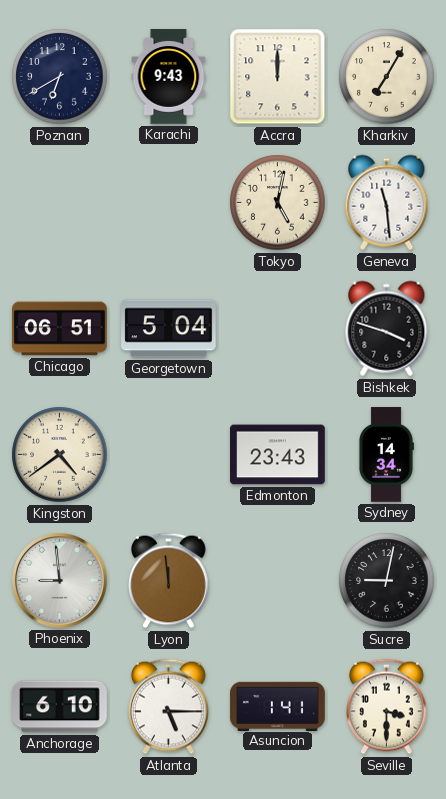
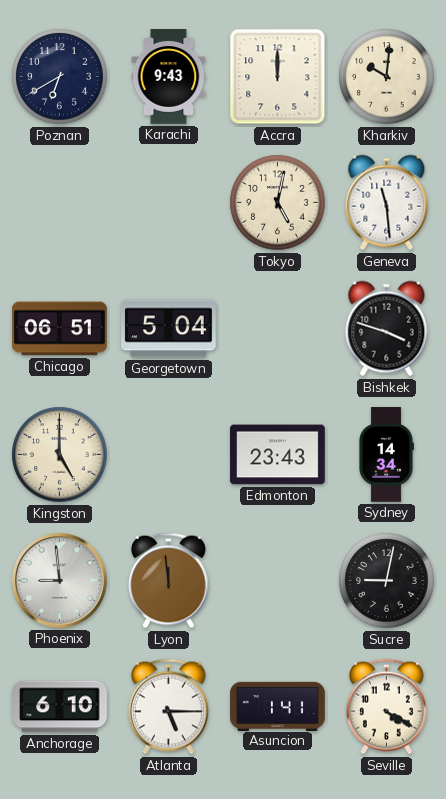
Kharkiv: 7:05 -> 10:01 (387, 77)
Kingston: 4:39 -> 5:00 (60, 455)
Seville: 3:30 -> 4:20 (387, 707)
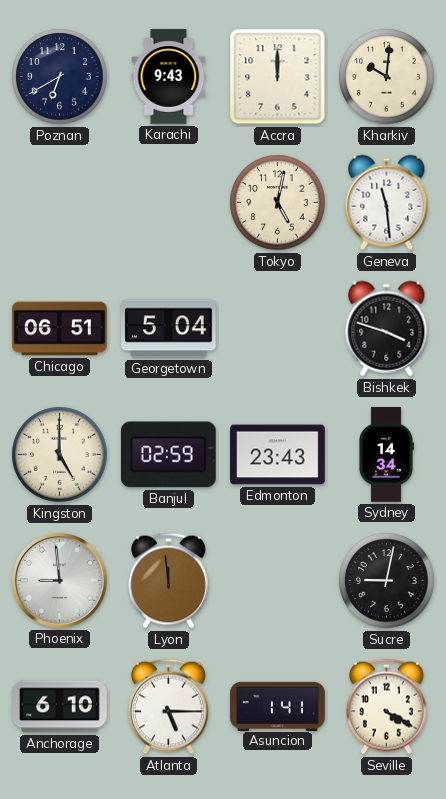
Banjul: none -> 02:59 (168, 455)
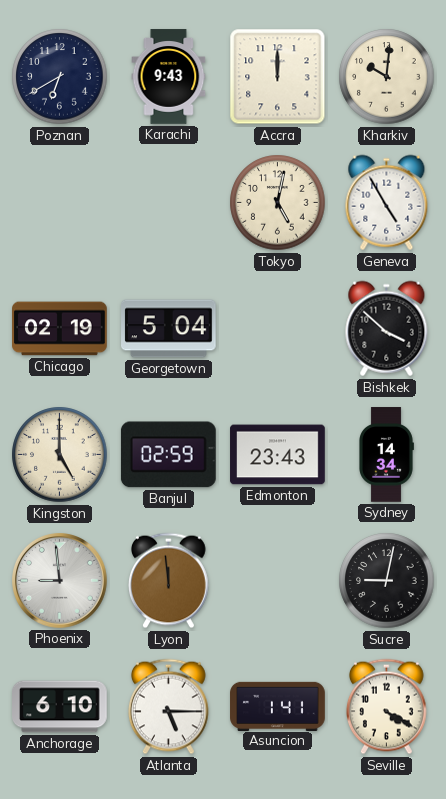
Geneva: 11:29 -> 4:55 (387, 203)
Chicago: 06:51 -> 02:19 (60, 329)
Bishkek: 3:48 -> 3:52 (387, 329)
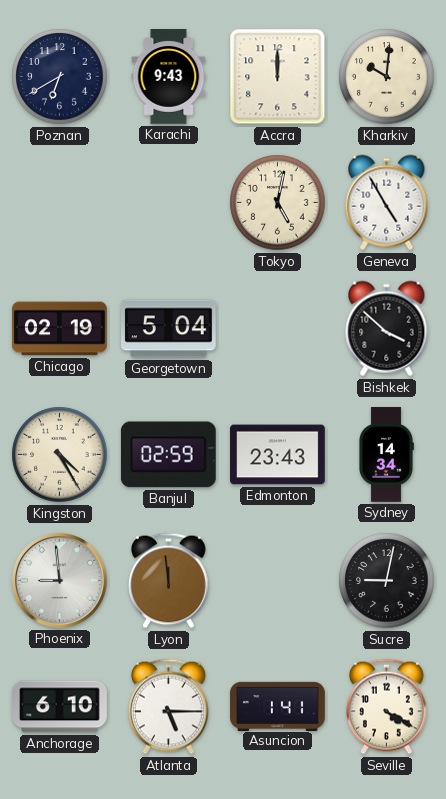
Kingston: 5:00 -> 4:25 (60, 455)
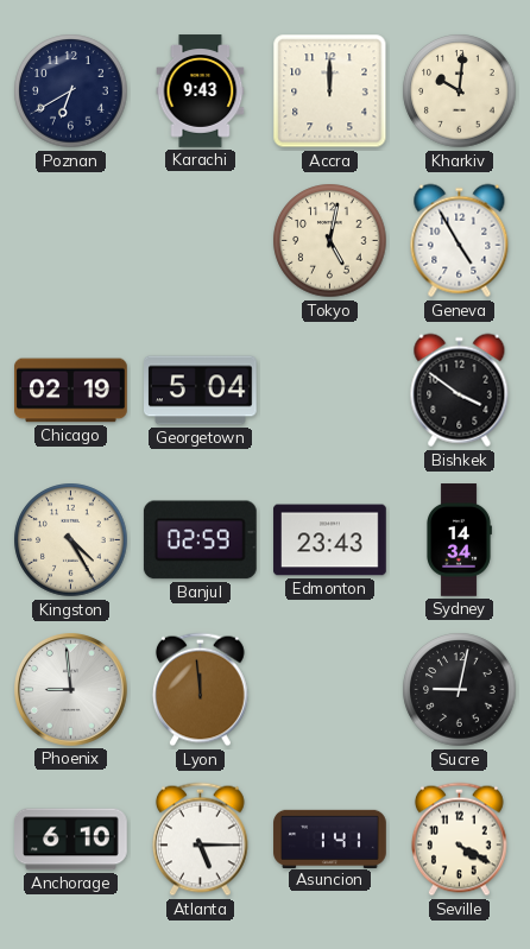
Bishkek: 3:52 -> 3:51 (460, 391)
